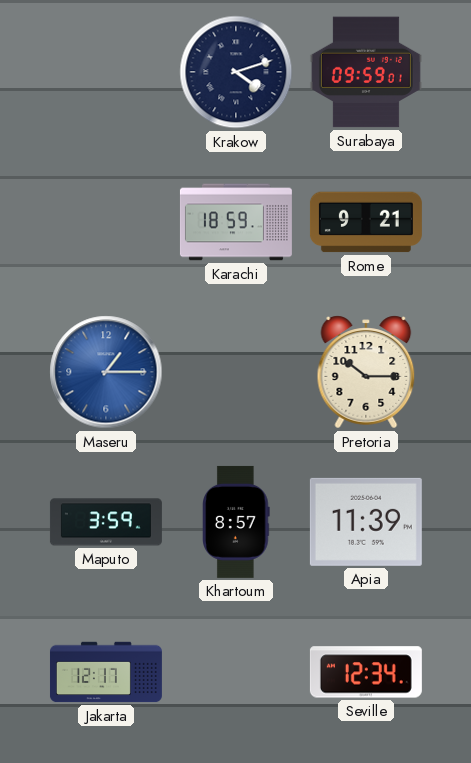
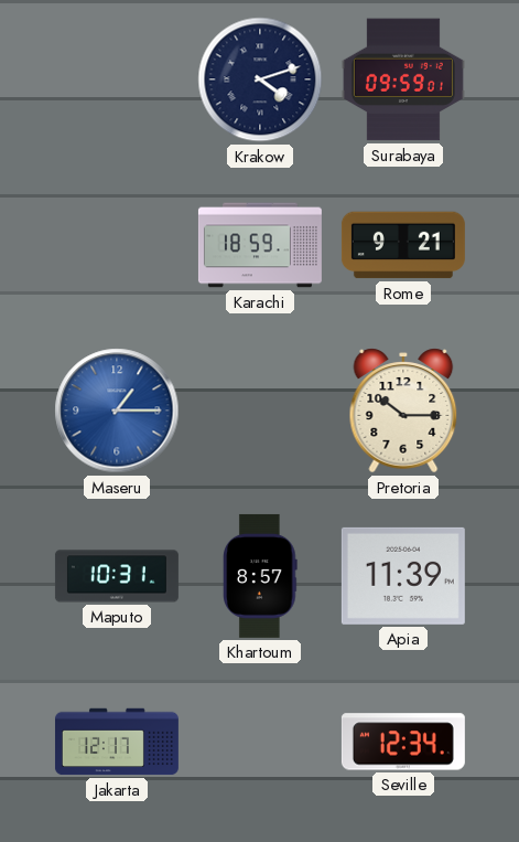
Maputo: 3:59 -> 10:31 (117, 576)
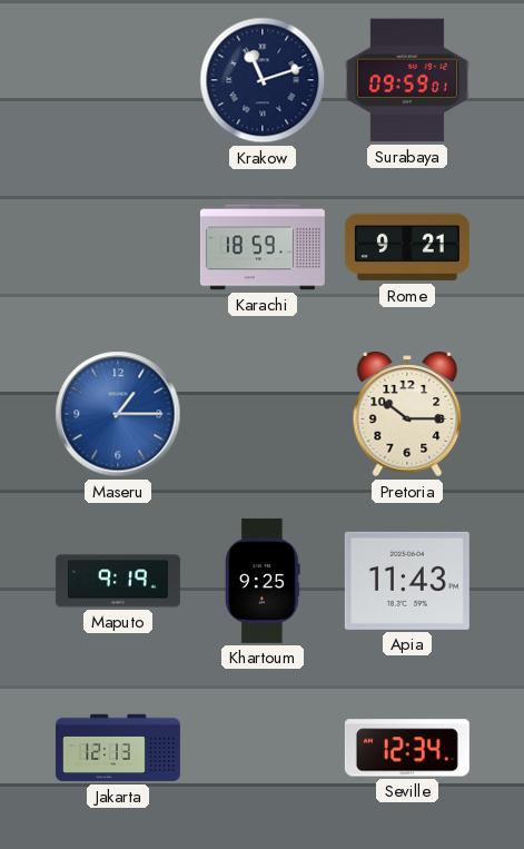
Krakow: 4:12 -> 11:12 (263, 80)
Maputo: 10:31 -> 9:19 (118, 581)
Khartoum: 8:57 -> 9:25 (263, 581)
Apia: 11:39 -> 11:43 (407, 581)
Jakarta: 12:17 -> 12:13 (118, 748)
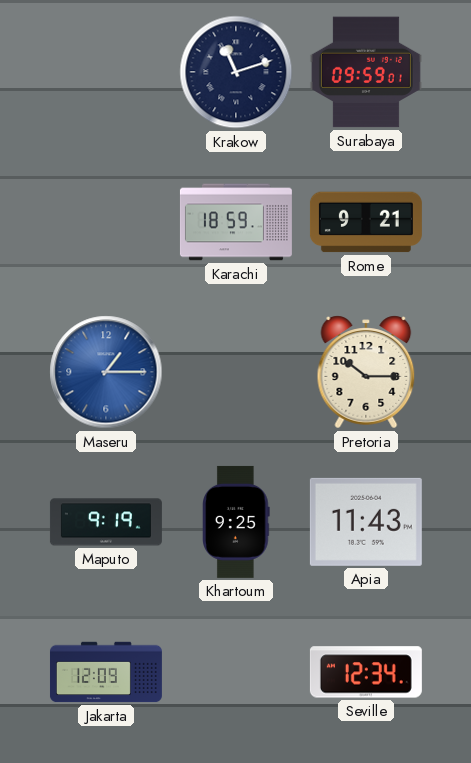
Jakarta: 12:13 -> 12:09 (106, 672)
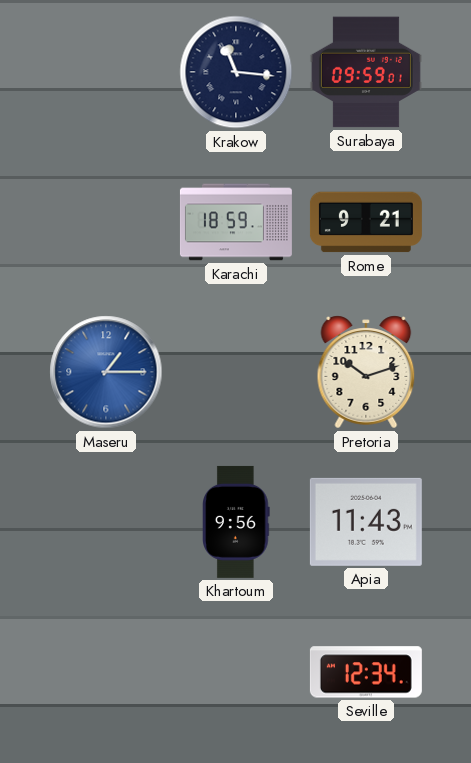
Krakow: 11:12 -> 11:16 (236, 72)
Pretoria: 10:15 -> 10:12 (366, 372)
Maputo: 9:19 -> none (106, 522)
Khartoum: 9:25 -> 9:56 (236, 522)
Jakarta: 12:09 -> none (106, 672)
